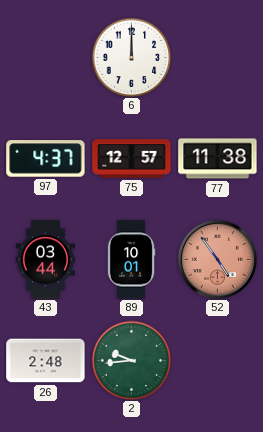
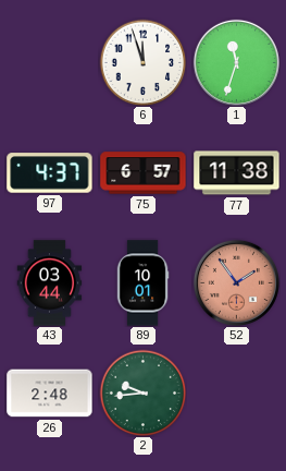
6: 12:00 -> 11:57 (142, 62)
1: none -> 11:33 (236, 62)
75: 12:57 -> 6:57 (144, 173)
52: 4:54 -> 1:54 (236, 282)
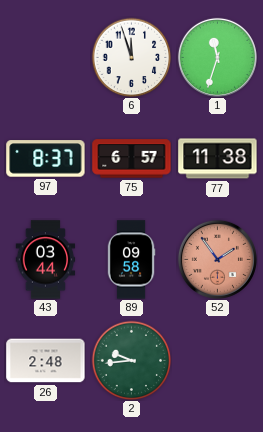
97: 4:37 -> 8:37 (46, 159)
89: 10:01 -> 09:58 (131, 260)
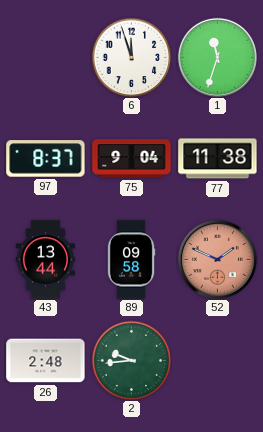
75: 6:57 -> 9:04 (132, 159)
43: 03:44 -> 13:44 (46, 260)
52: 1:54 -> 1:49 (217, 259)
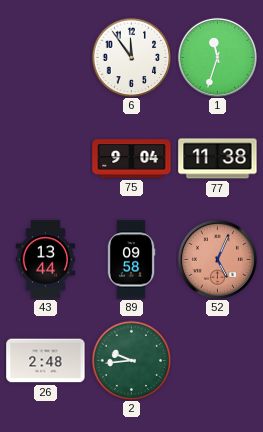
6: 11:57 -> 11:54 (131, 57)
97: 8:37 -> none (46, 159)
52: 1:49 -> 5:04 (217, 259)
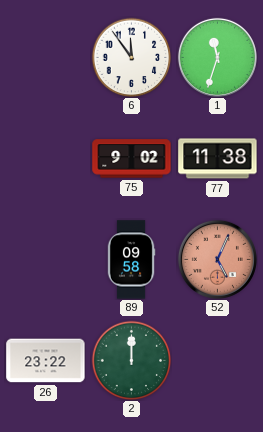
75: 9:04 -> 9:02 (132, 159)
43: 13:44 -> none (46, 260)
26: 2:48 -> 23:22 (46, 361)
2: 9:44 -> 12:00 (131, 360)
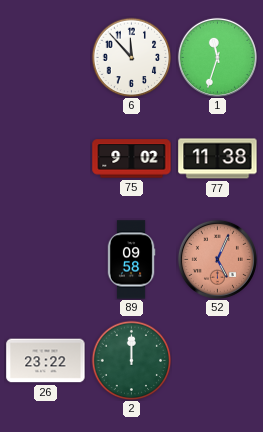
6: 11:54 -> 11:53 (131, 57)
